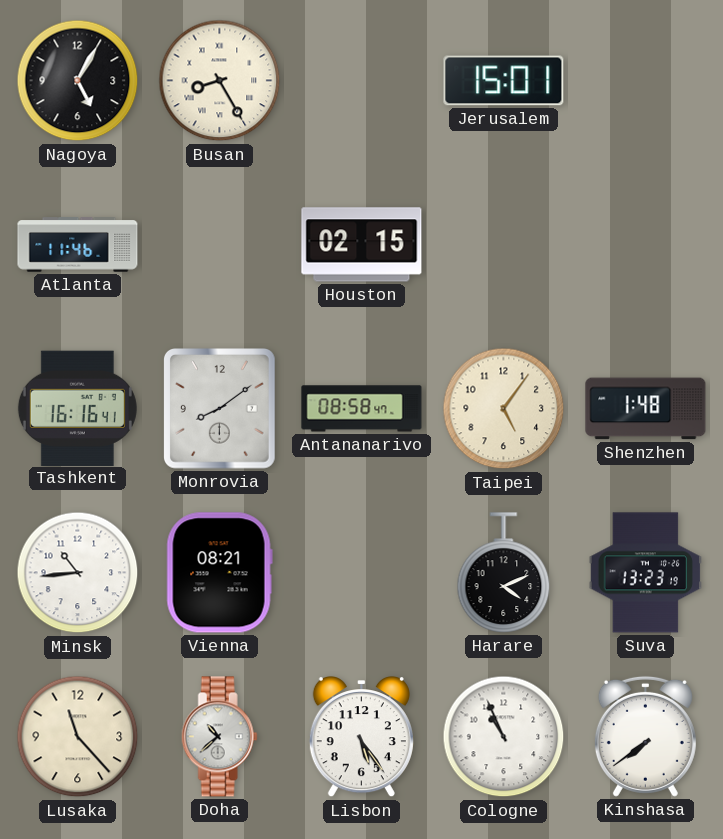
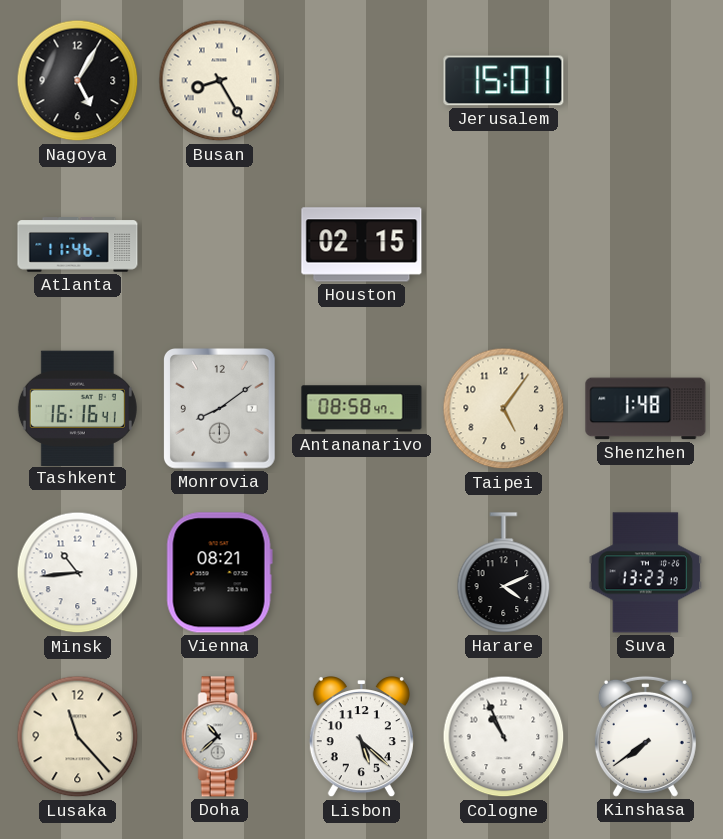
Lisbon: 5:24 -> 5:22 (361, 738)
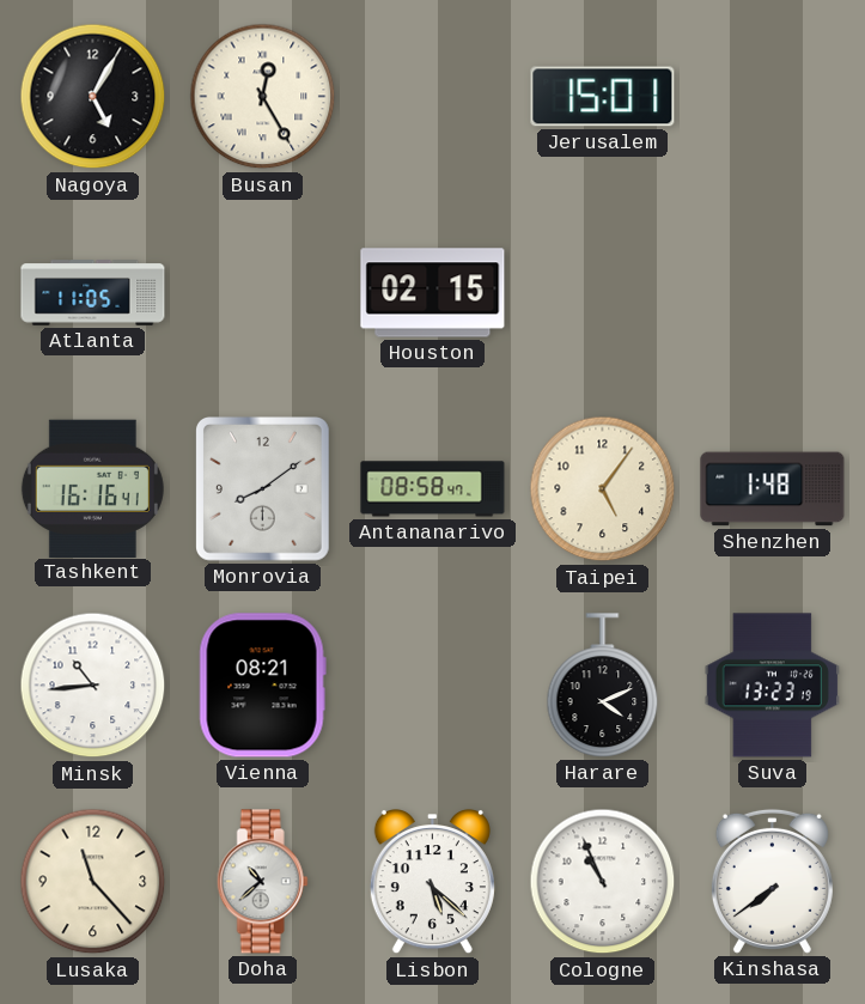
Busan: 8:25 -> 12:25 (263, 97)
Atlanta: 11:46 -> 11:05 (93, 293)
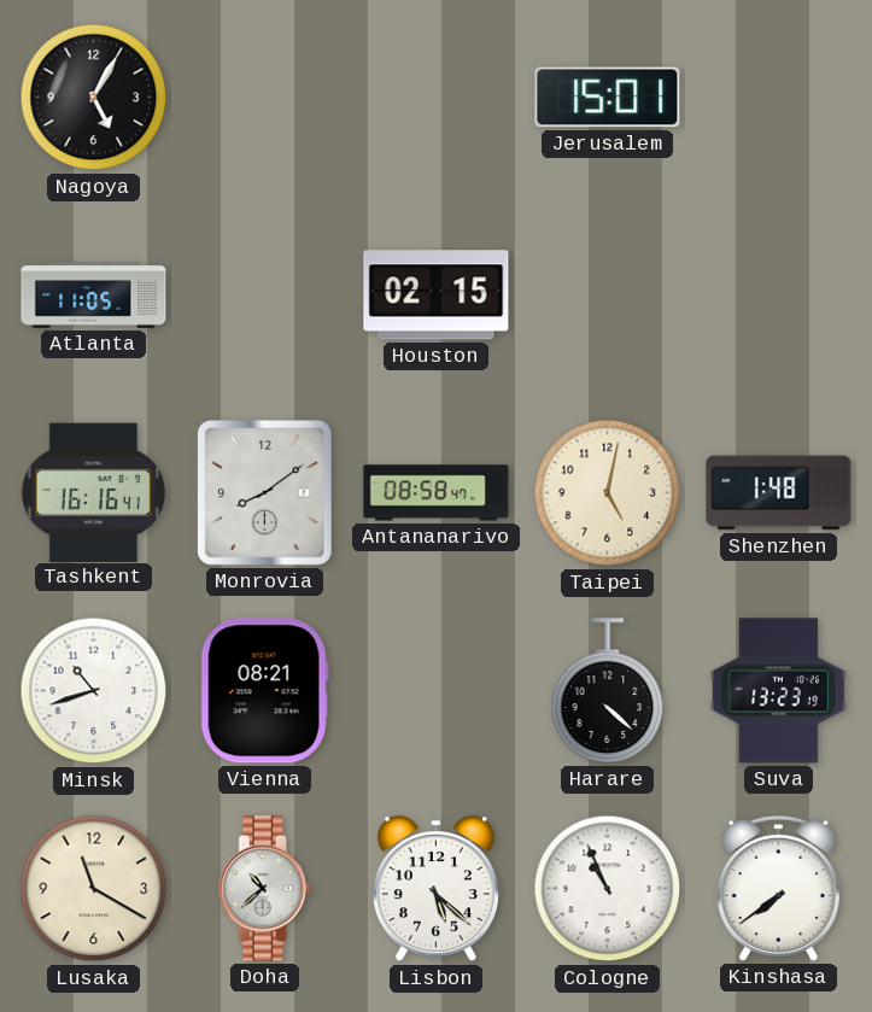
Busan: 12:25 -> none (263, 97)
Taipei: 5:06 -> 5:02 (608, 493)
Minsk: 10:44 -> 10:42 (94, 691)
Harare: 4:11 -> 4:22 (608, 691)
Lusaka: 11:23 -> 11:20 (94, 889)
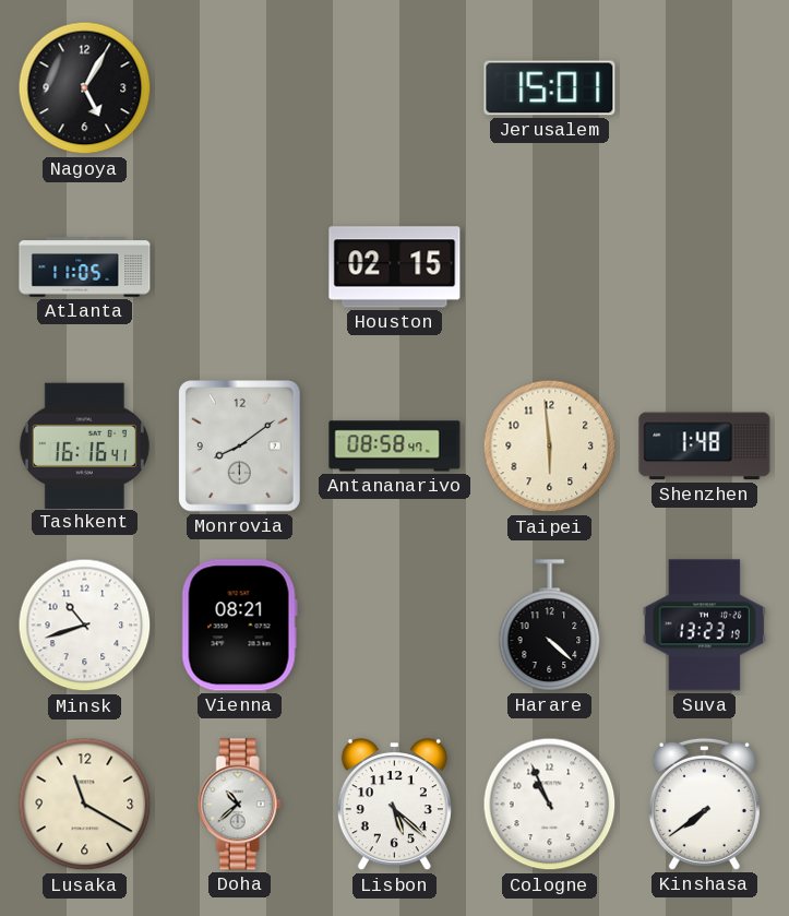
Taipei: 5:02 -> 5:59 (550, 447)
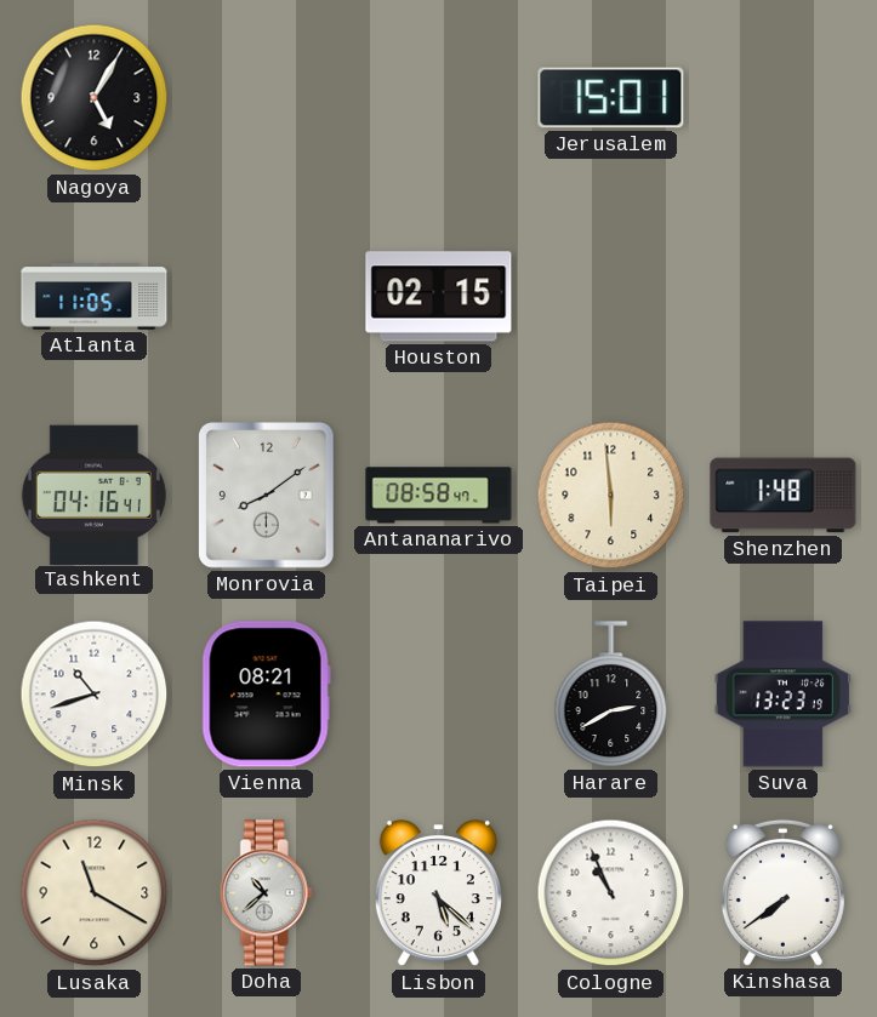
Tashkent: 16:16 -> 04:16 (93, 495)
Harare: 4:22 -> 2:40 (611, 695)
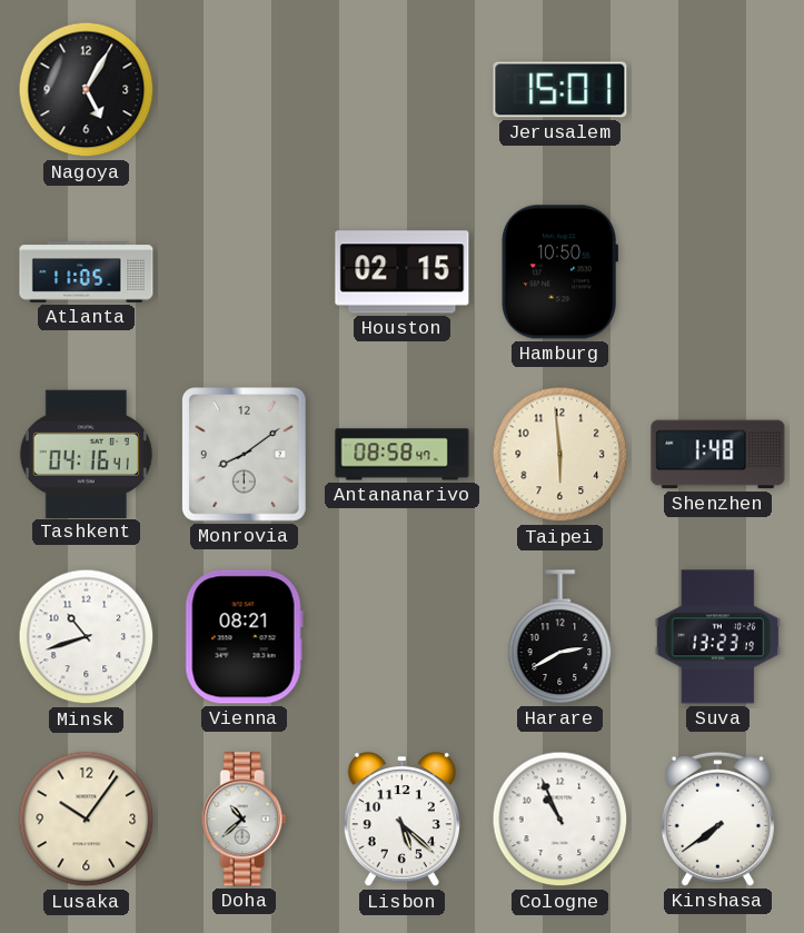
Hamburg: none -> 10:50 (559, 272)
Lusaka: 11:20 -> 10:06 (87, 820)
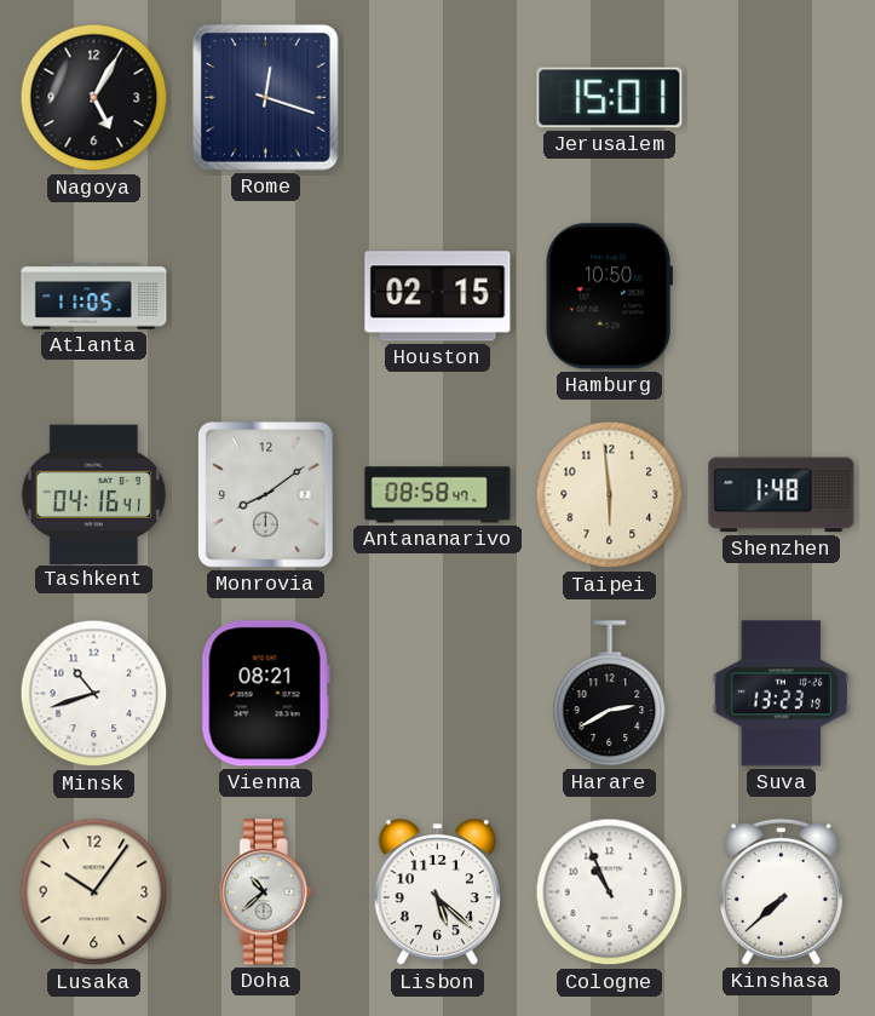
Rome: none -> 12:18 (266, 98)
Kinshasa: 7:39 -> 7:38 (781, 891)
